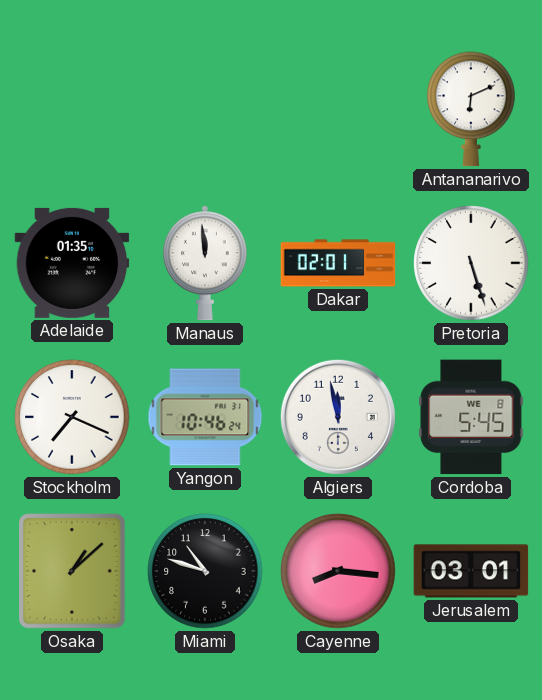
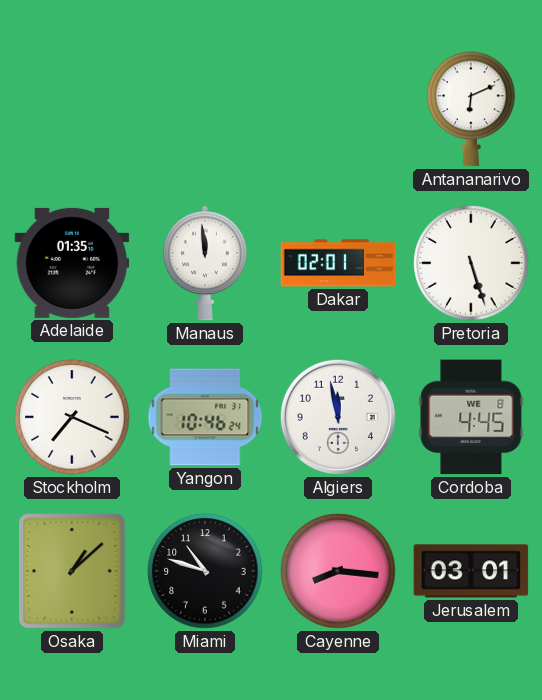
Cordoba: 5:45 -> 4:45 (471, 417)
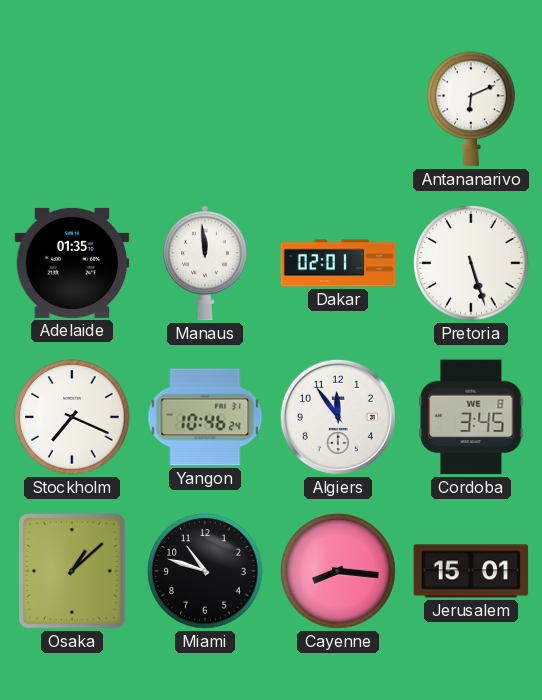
Algiers: 11:58 -> 11:54 (338, 417)
Cordoba: 4:45 -> 3:45 (471, 417)
Jerusalem: 03:01 -> 15:01 (471, 571)
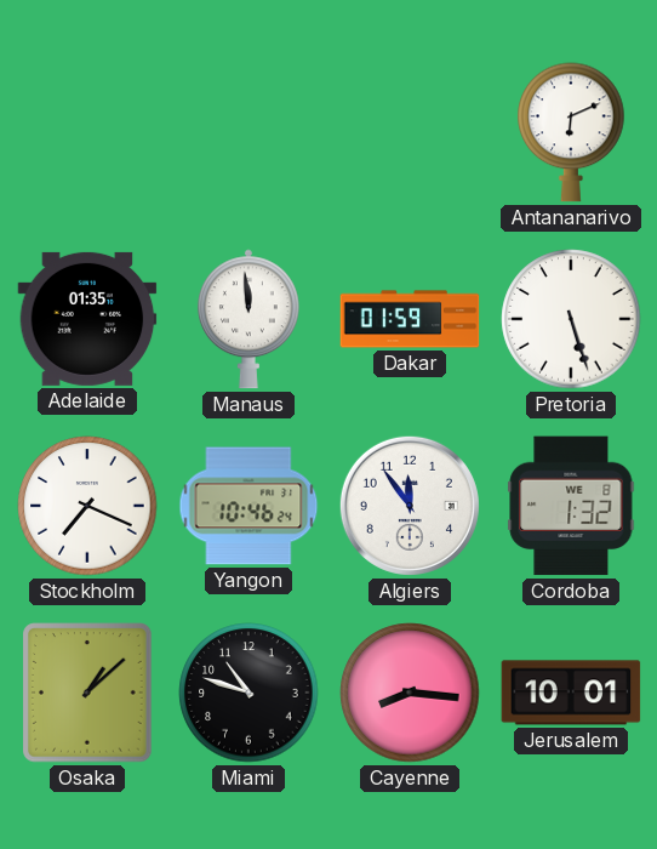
Dakar: 02:01 -> 01:59 (410, 319)
Cordoba: 3:45 -> 1:32 (571, 506)
Jerusalem: 15:01 -> 10:01 (571, 693)
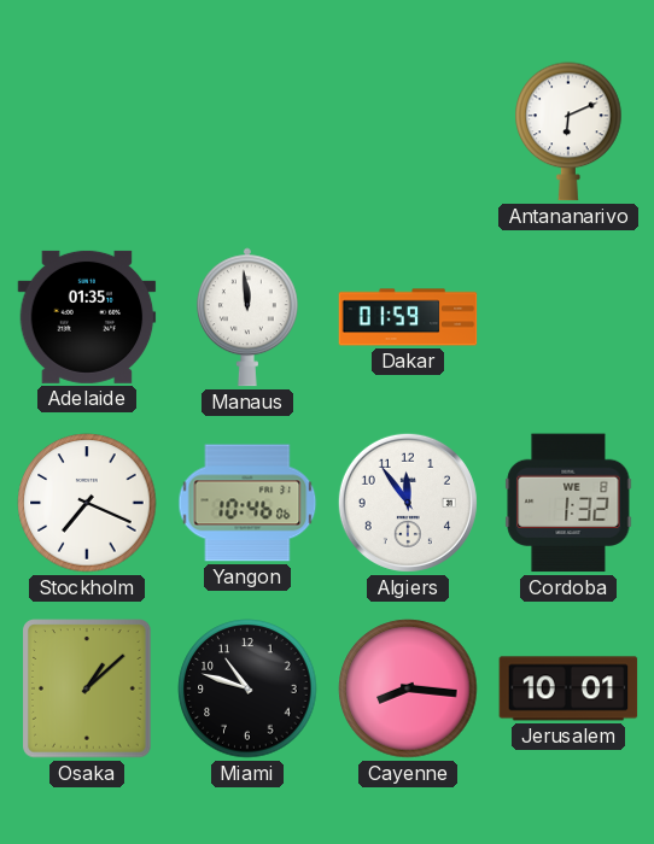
Pretoria: 5:27 -> none (571, 319)
Yangon: 10:46:24 -> 10:46:06 (247, 503)
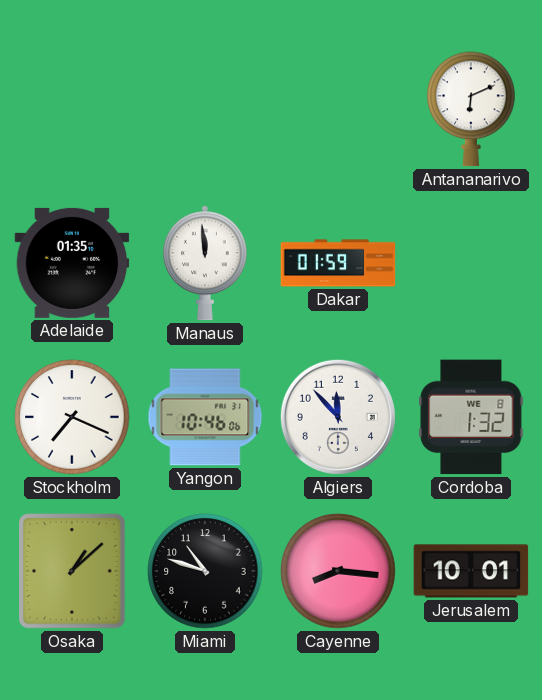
Algiers: 11:54 -> 11:53 (338, 417)
